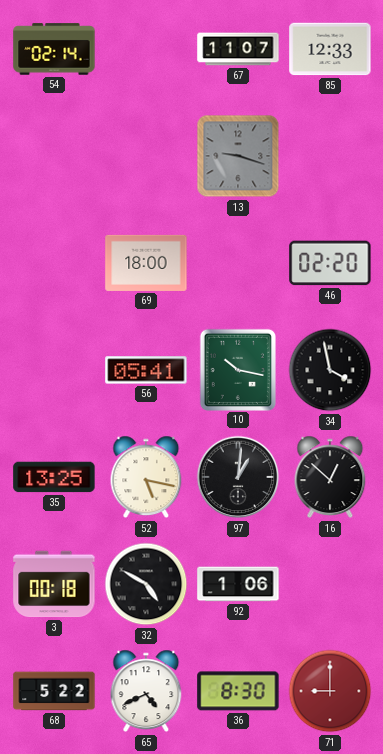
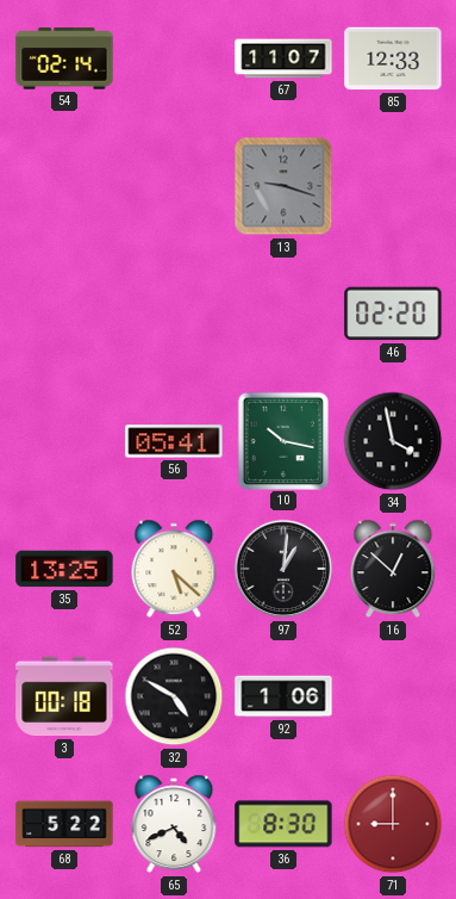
69: 18:00 -> none (146, 263)
52: 5:17 -> 5:22 (174, 569)
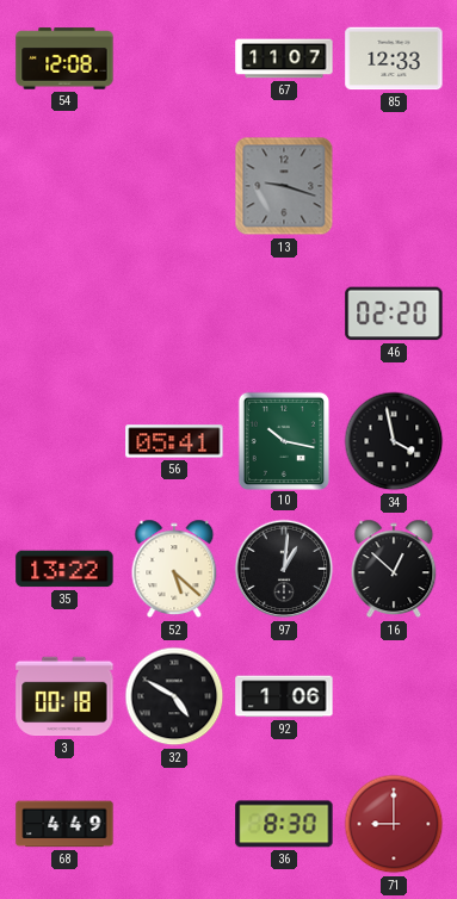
54: 02:14 -> 12:08 (64, 58)
35: 13:25 -> 13:22 (64, 569)
68: 5:22 -> 4:49 (64, 824)
65: 4:41 -> none (174, 824)
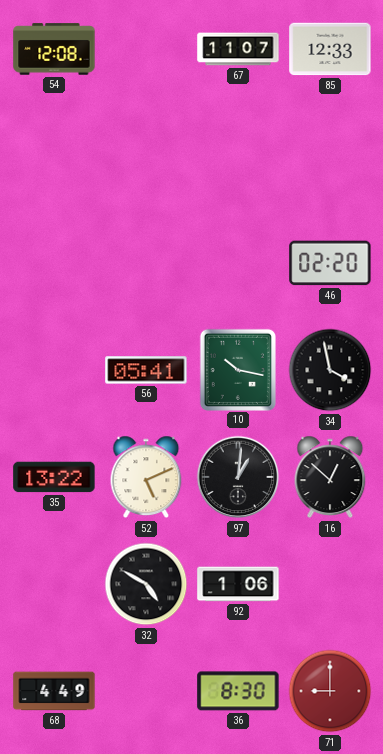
13: 9:18 -> none (284, 186)
52: 5:22 -> 5:11 (146, 477)
3: 00:18 -> none (64, 696)
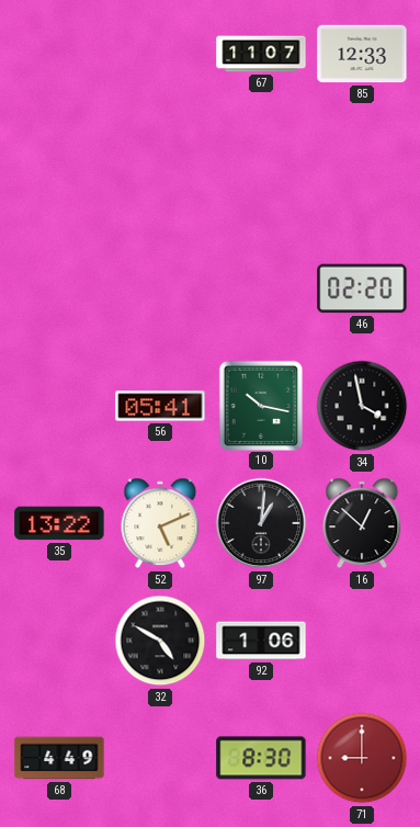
54: 12:08 -> none (54, 49)
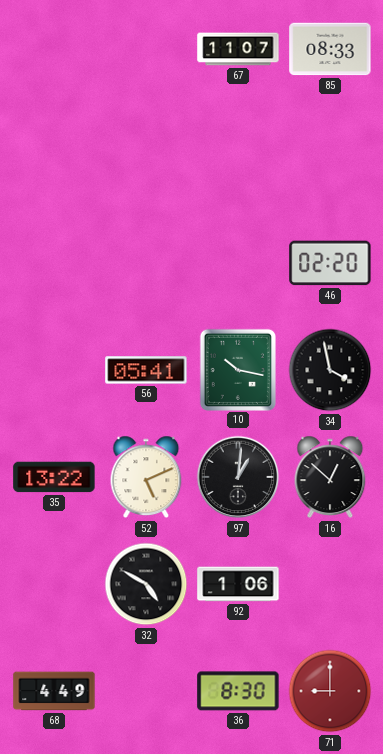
85: 12:33 -> 08:33 (330, 49)
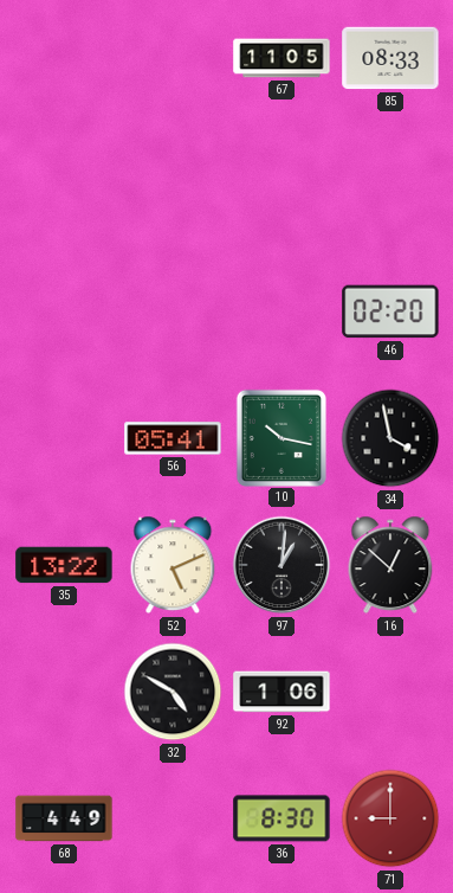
67: 11:07 -> 11:05 (281, 58)
